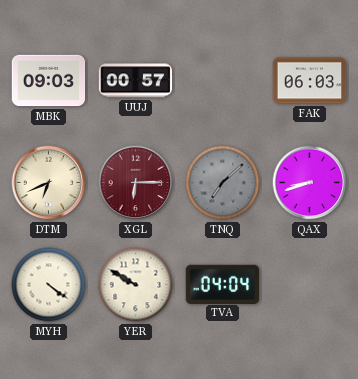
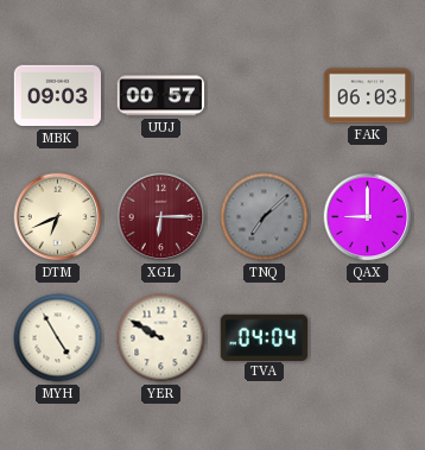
QAX: 8:42 -> 9:00 (368, 217)
MYH: 4:21 -> 4:55 (58, 338)
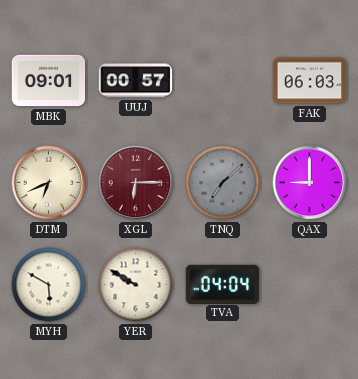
MBK: 09:03 -> 09:01 (49, 81)
MYH: 4:55 -> 5:50 (49, 285)
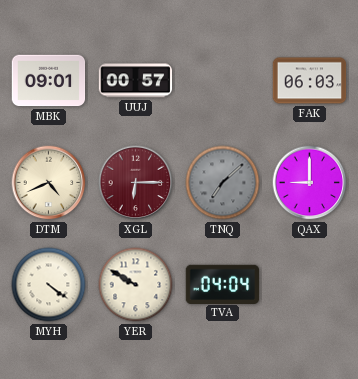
DTM: 6:41 -> 4:41 (49, 183)
MYH: 5:50 -> 4:21 (49, 285)
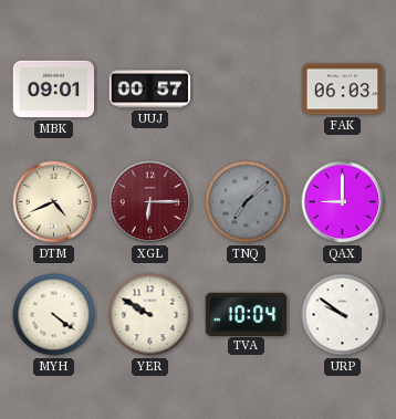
TVA: 04:04 -> 10:04 (247, 314)
URP: none -> 9:51 (343, 315)
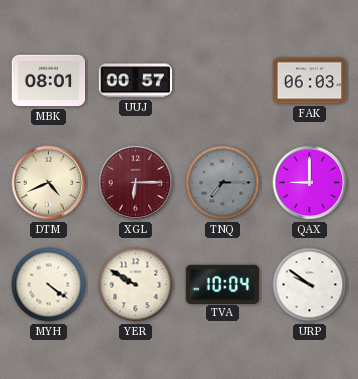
MBK: 09:01 -> 08:01 (49, 81)
TNQ: 7:08 -> 7:15 (223, 183)
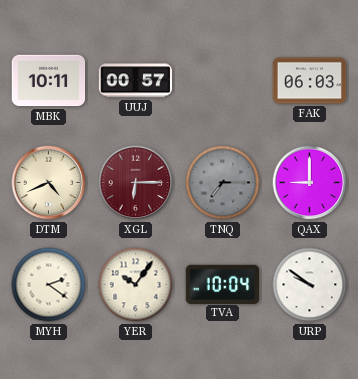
MBK: 08:01 -> 10:11 (49, 81)
MYH: 4:21 -> 2:21 (49, 285)
YER: 9:50 -> 10:06 (136, 285)
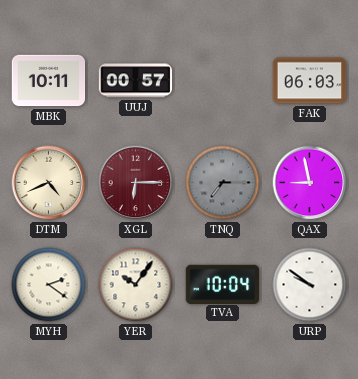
QAX: 9:00 -> 8:58 (310, 183)
